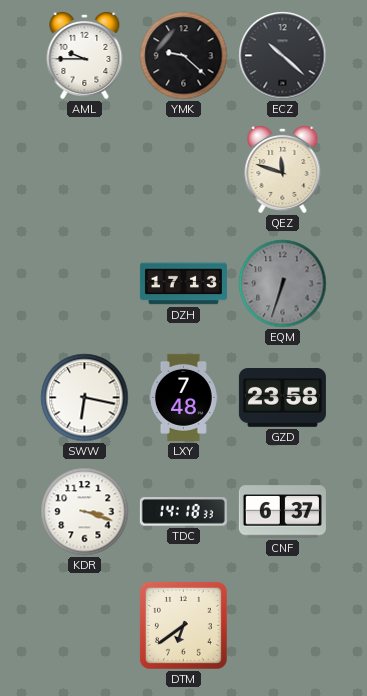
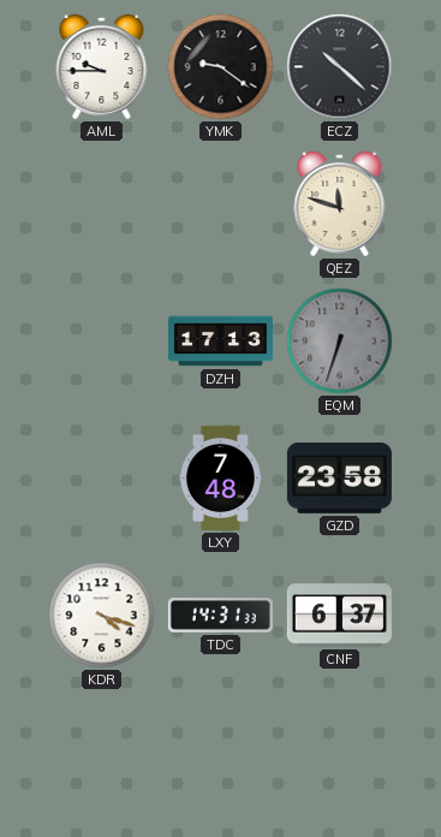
YMK: 9:22 -> 9:21 (221, 67)
SWW: 6:17 -> none (85, 398)
KDR: 3:18 -> 4:18 (102, 616)
TDC: 14:18 -> 14:31 (220, 616)
DTM: 6:39 -> none (183, 625)
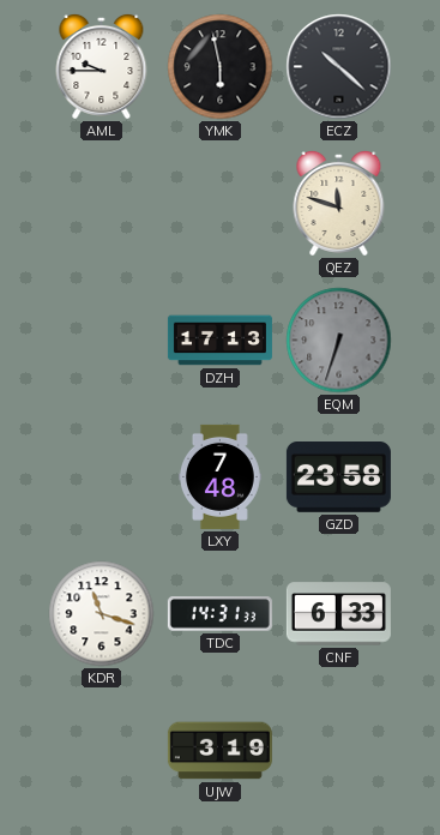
YMK: 9:21 -> 5:58 (221, 67)
KDR: 4:18 -> 11:18 (102, 614)
CNF: 6:37 -> 6:33 (338, 614)
UJW: none -> 3:19 (219, 751)
